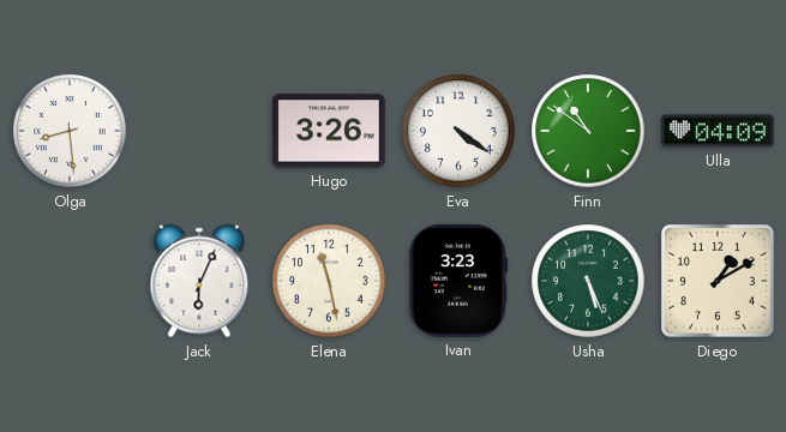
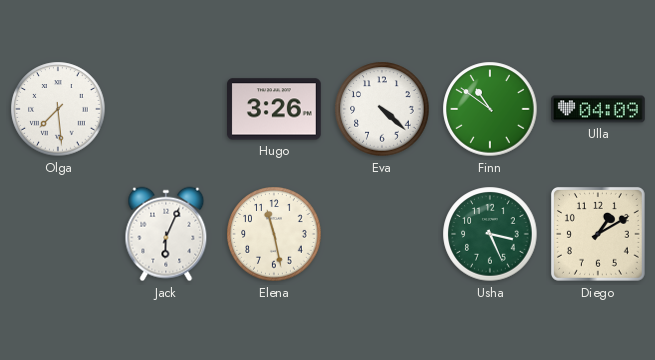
Olga: 8:29 -> 7:29 (58, 109)
Eva: 4:21 -> 4:22 (382, 109)
Ivan: 3:23 -> none (458, 282)
Usha: 5:26 -> 3:26 (490, 234)
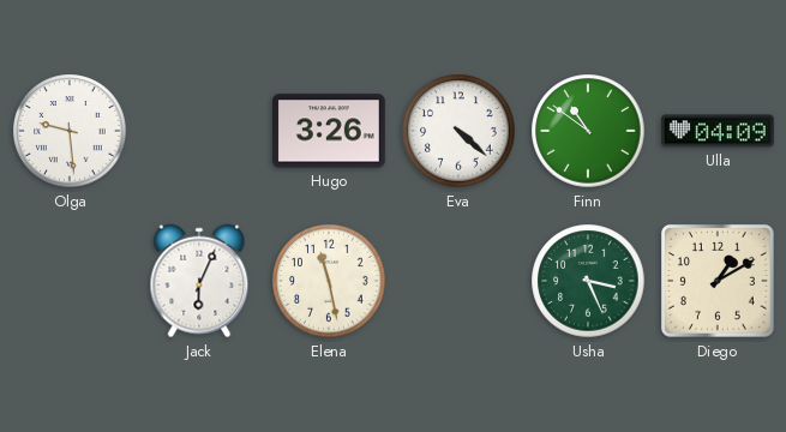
Olga: 7:29 -> 9:29 (70, 131)
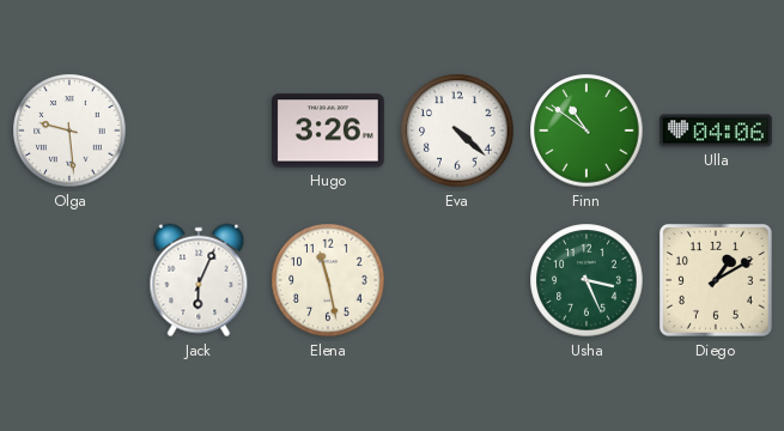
Ulla: 04:09 -> 04:06 (717, 130)
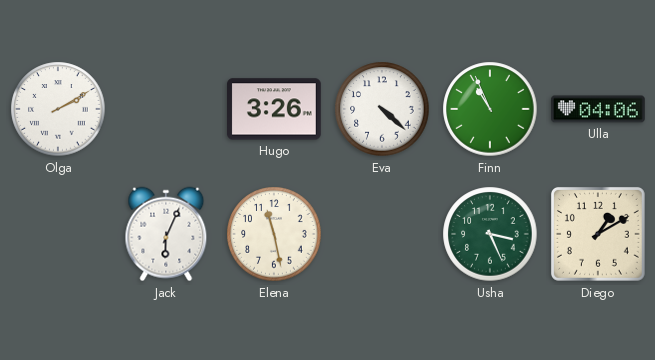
Olga: 9:29 -> 2:10 (58, 109)
Finn: 10:51 -> 10:56 (490, 109)
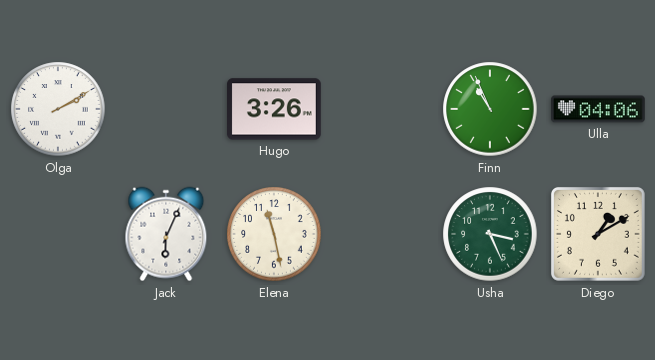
Eva: 4:22 -> none (382, 109)
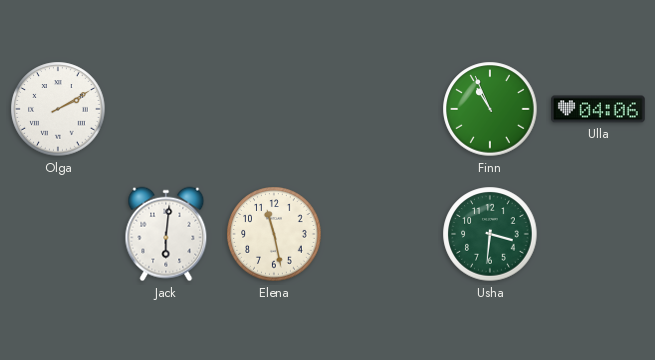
Hugo: 3:26 -> none (275, 109)
Jack: 6:04 -> 6:01 (166, 234)
Usha: 3:26 -> 3:31 (490, 234)
Diego: 1:10 -> none (599, 235)
